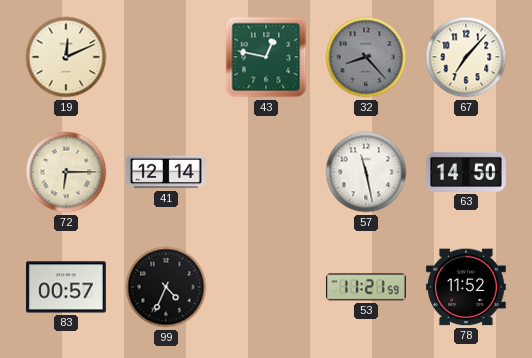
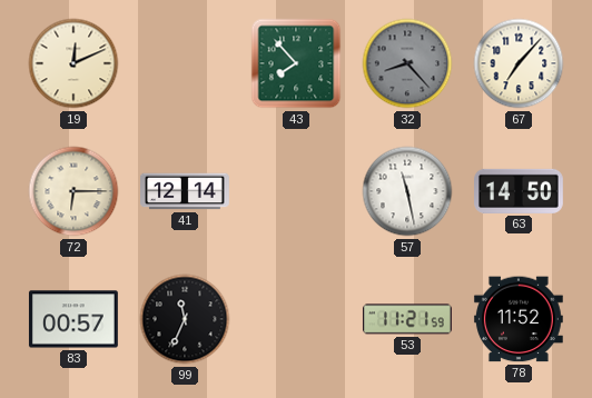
43: 12:47 -> 7:53 (296, 63)
99: 4:34 -> 11:34 (185, 319)
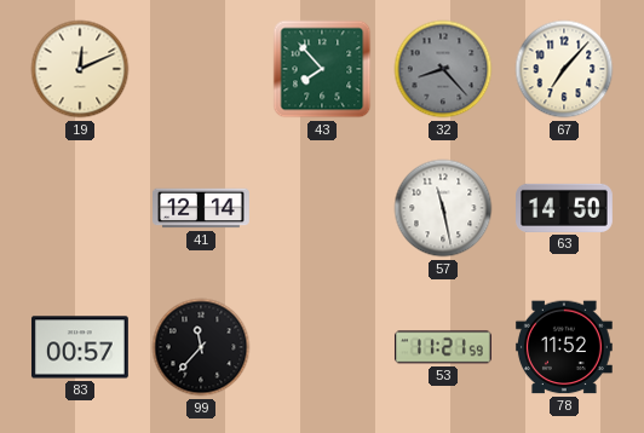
72: 6:15 -> none (73, 191)
99: 11:34 -> 11:37 (201, 347)
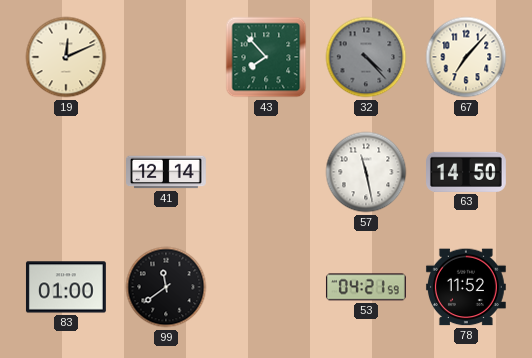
32: 8:23 -> 4:23 (366, 57)
83: 00:57 -> 01:00 (66, 287)
99: 11:37 -> 11:39 (166, 287)
53: 11:21 -> 04:21 (366, 287)
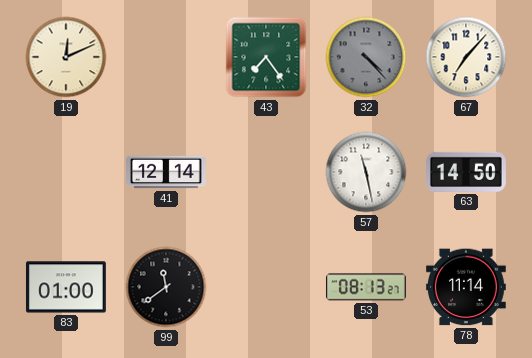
43: 7:53 -> 7:24 (266, 57)
53: 04:21 -> 08:13 (366, 287)
78: 11:52 -> 11:14 (466, 287)
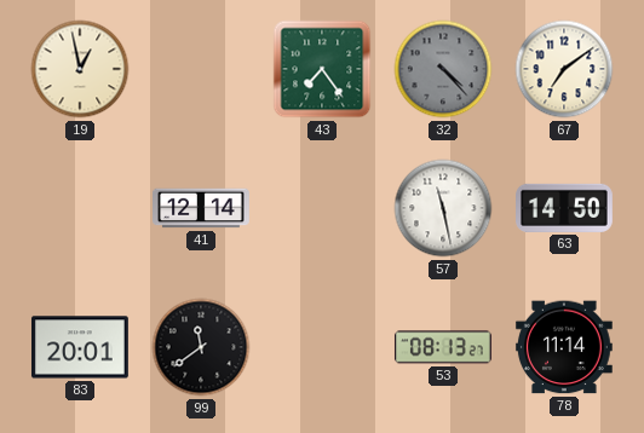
19: 12:11 -> 12:58 (80, 69)
67: 7:07 -> 7:09 (564, 69)
83: 01:00 -> 20:01 (80, 347)
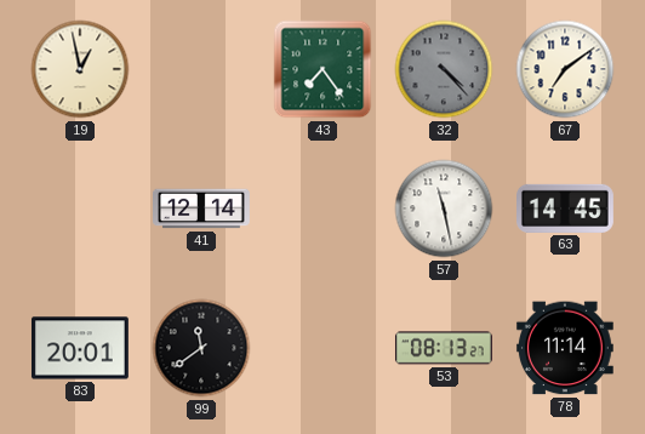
63: 14:50 -> 14:45 (566, 209)
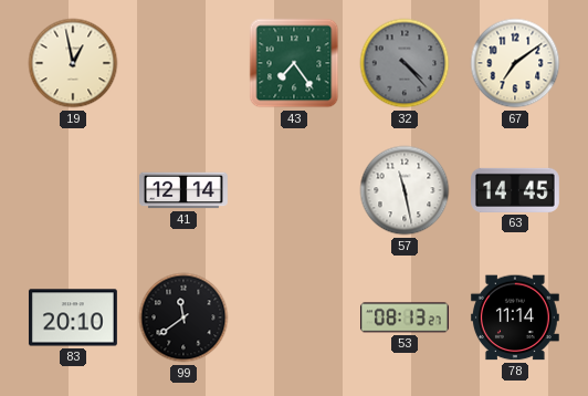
83: 20:01 -> 20:10 (73, 317)
